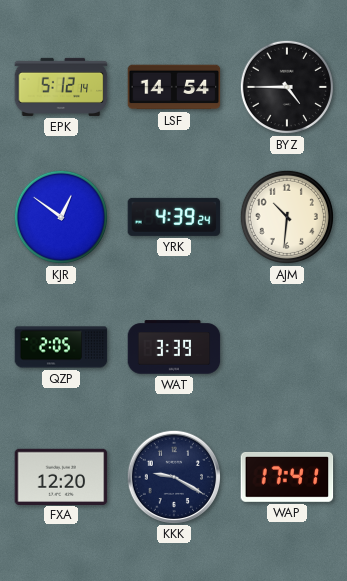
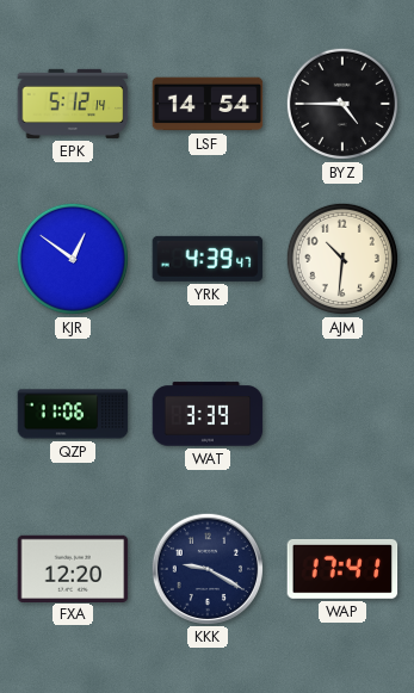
YRK: 4:39:24 -> 4:39:47 (208, 259)
QZP: 2:05 -> 11:06 (73, 414)
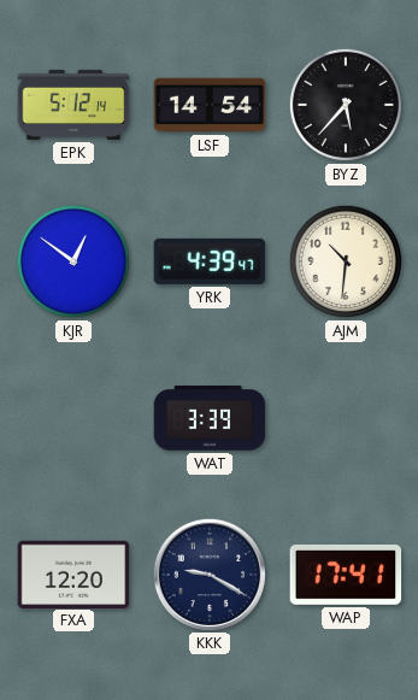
BYZ: 4:45 -> 5:37 (346, 105)
QZP: 11:06 -> none (73, 414)
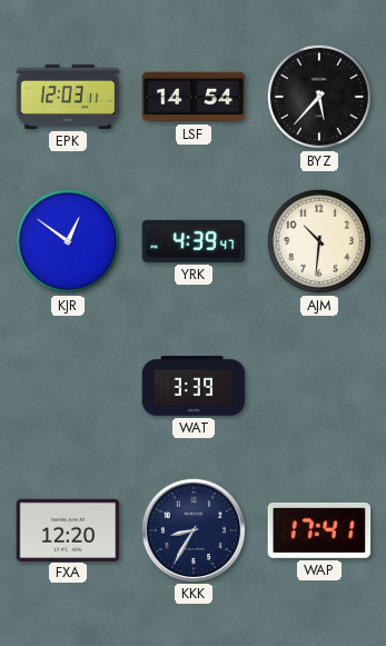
EPK: 5:12 -> 12:03 (68, 97)
KKK: 9:20 -> 8:35 (192, 529)
